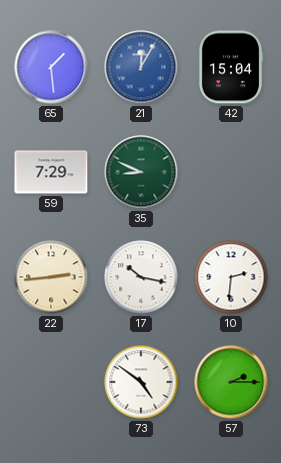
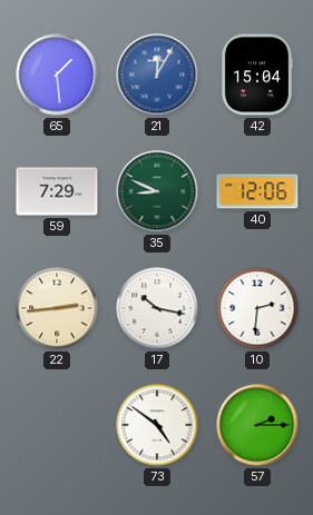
40: none -> 12:06 (257, 191)
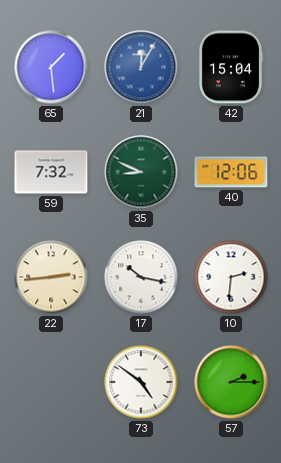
59: 7:29 -> 7:32 (51, 172)
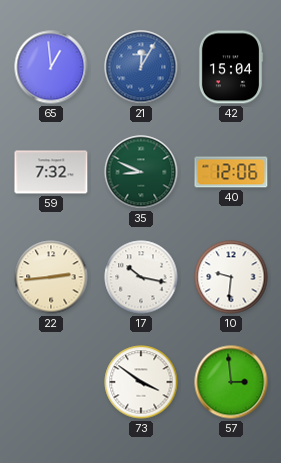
65: 1:29 -> 12:59 (51, 67)
10: 2:31 -> 9:31 (231, 277)
73: 4:51 -> 3:51 (141, 382)
57: 2:15 -> 2:59 (231, 382)
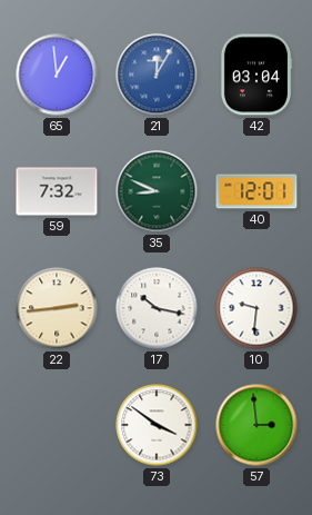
42: 15:04 -> 03:04 (256, 75)
40: 12:06 -> 12:01 (256, 191)
